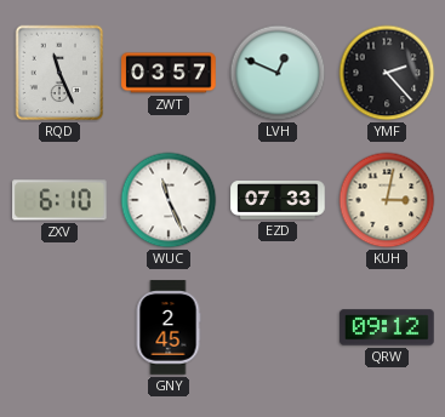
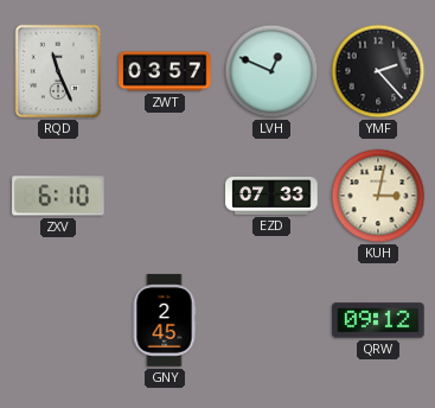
WUC: 11:26 -> none (169, 200)
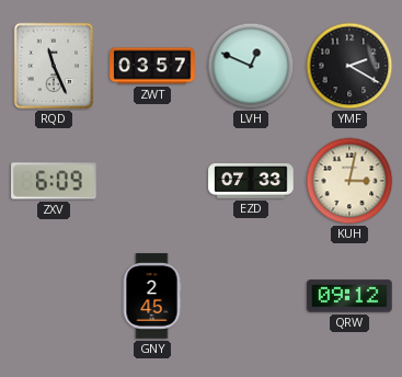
YMF: 2:23 -> 2:20 (349, 66)
ZXV: 6:10 -> 6:09 (54, 181)
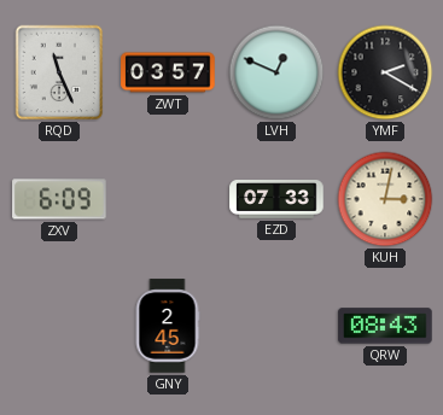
QRW: 09:12 -> 08:43 (385, 326)
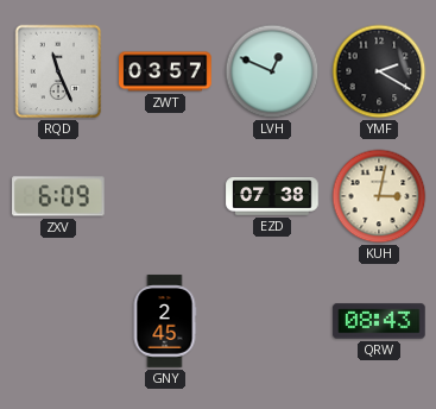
EZD: 07:33 -> 07:38 (272, 196)
